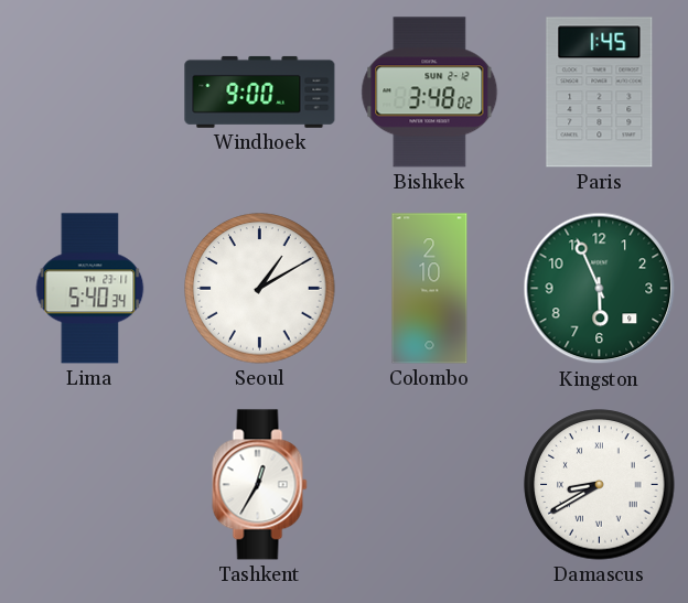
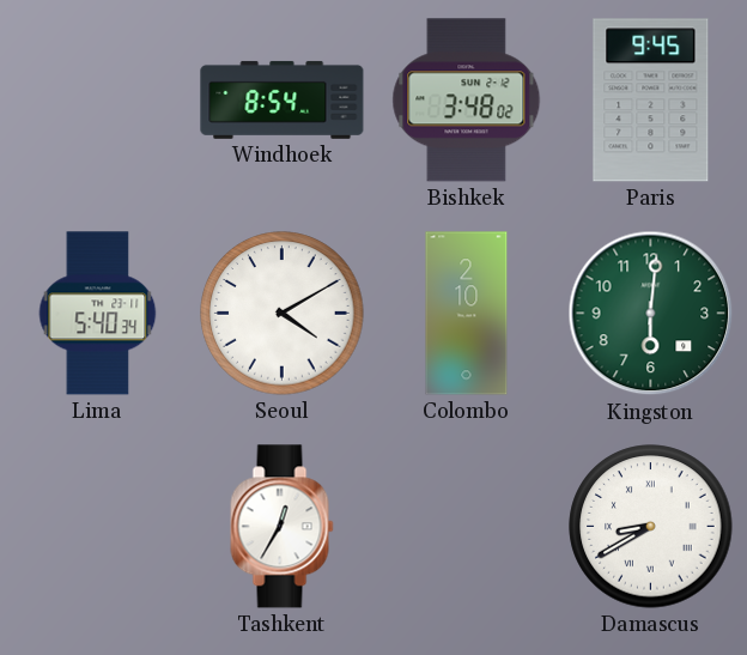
Windhoek: 9:00 -> 8:54 (283, 99)
Paris: 1:45 -> 9:45 (651, 101)
Seoul: 1:10 -> 4:10 (283, 314)
Kingston: 5:56 -> 6:01 (651, 314)
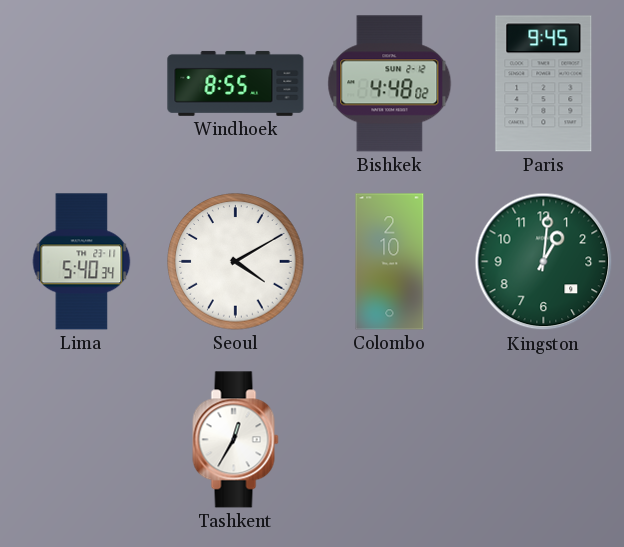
Windhoek: 8:54 -> 8:55 (236, 83)
Bishkek: 3:48 -> 4:48 (390, 84)
Kingston: 6:01 -> 1:01 (544, 262)
Damascus: 8:40 -> none (651, 527)
